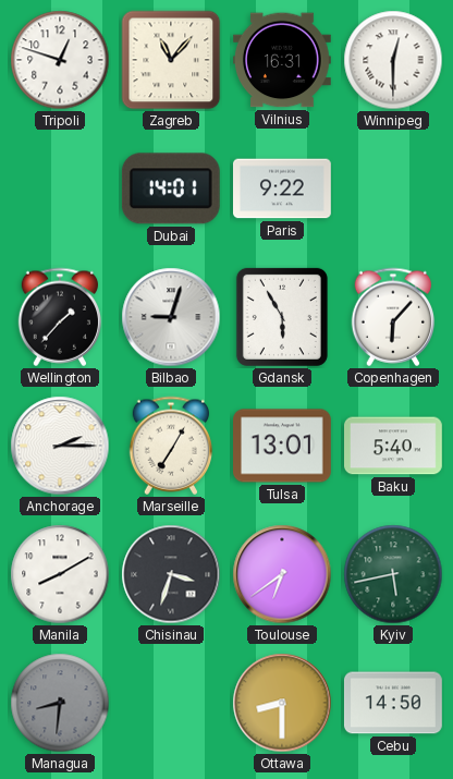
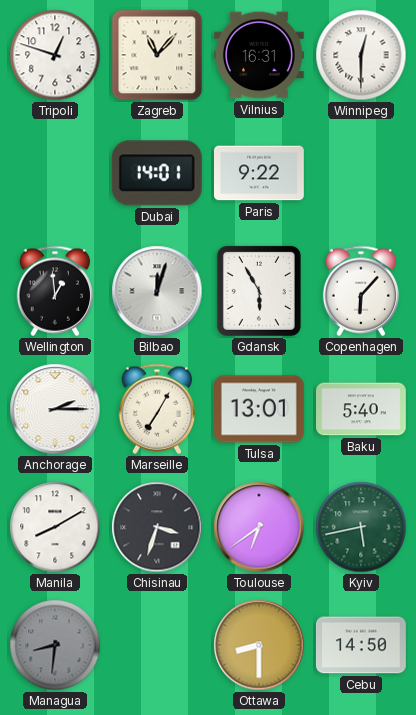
Wellington: 1:37 -> 12:59 (55, 291)
Bilbao: 9:03 -> 12:03 (157, 291)
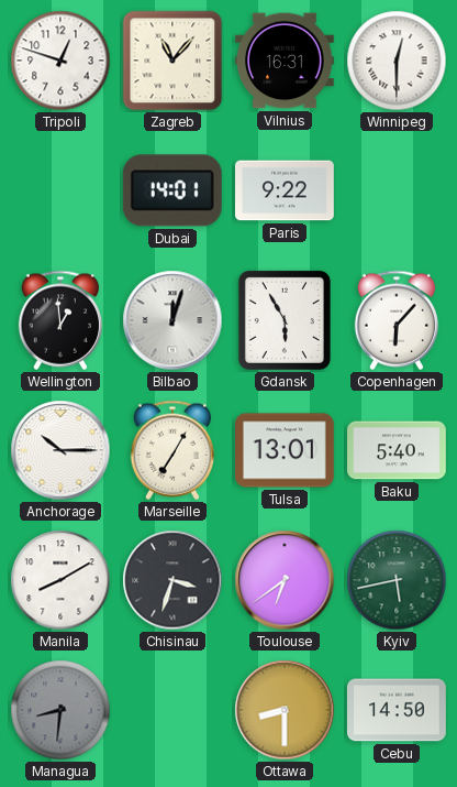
Anchorage: 2:15 -> 10:15 (60, 450)
